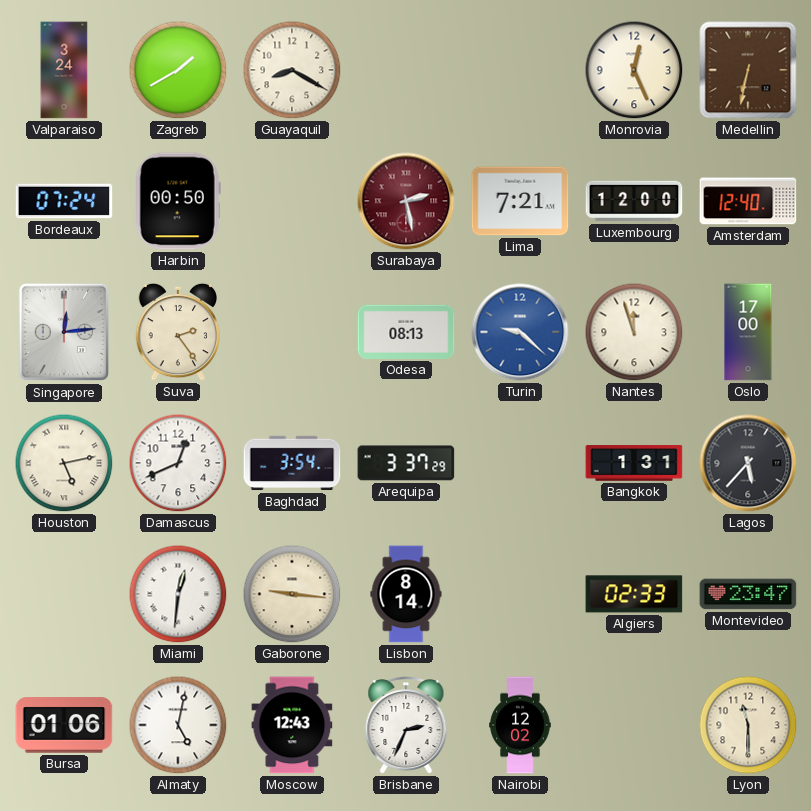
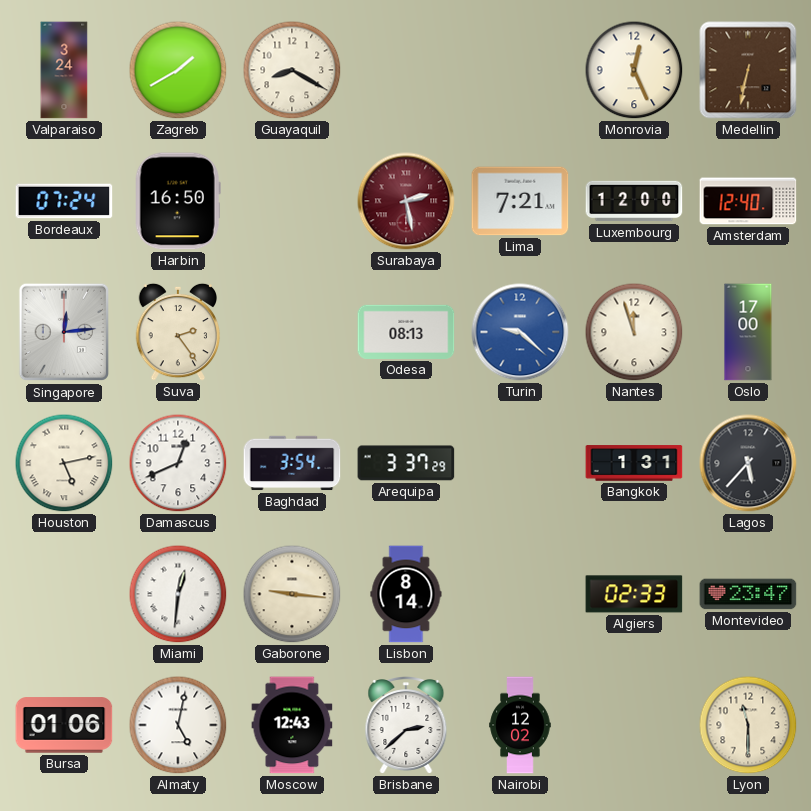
Harbin: 00:50 -> 16:50 (178, 201)
Brisbane: 2:34 -> 2:38 (406, 726)
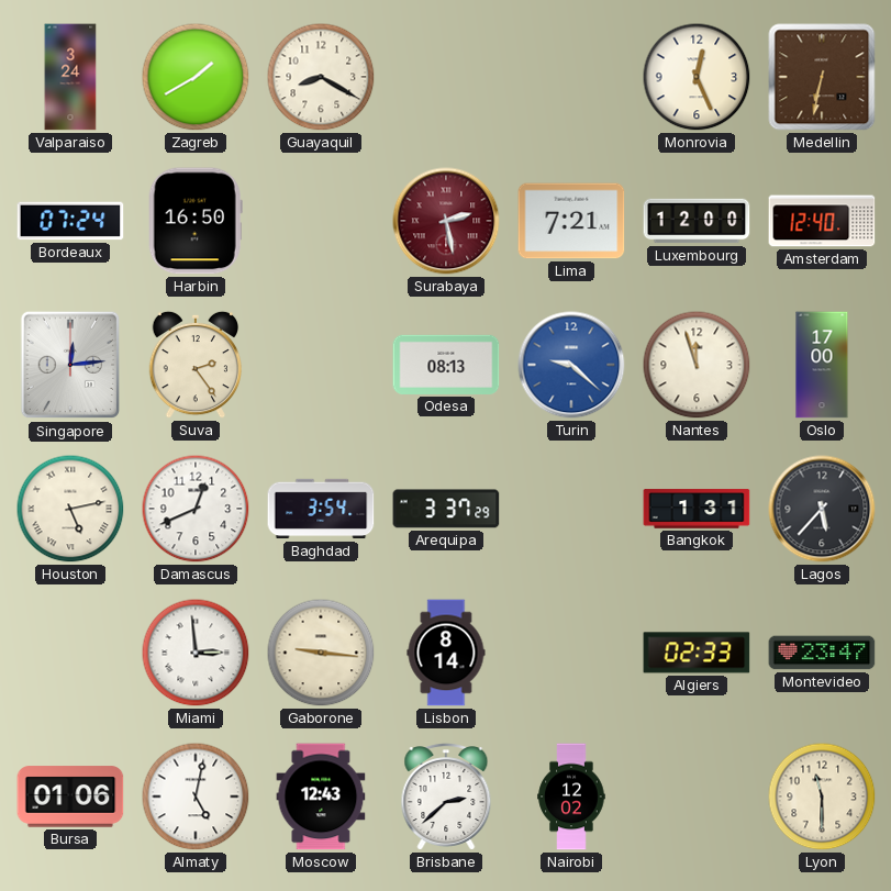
Miami: 12:31 -> 2:59 (196, 653)
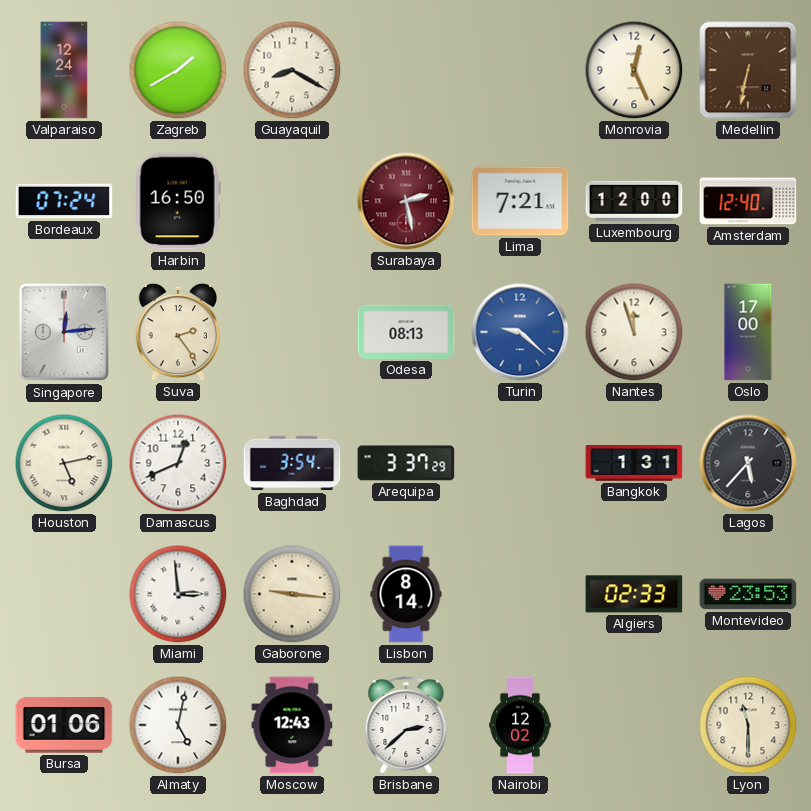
Valparaiso: 3:24 -> 12:24 (64, 70)
Montevideo: 23:47 -> 23:53 (748, 594)
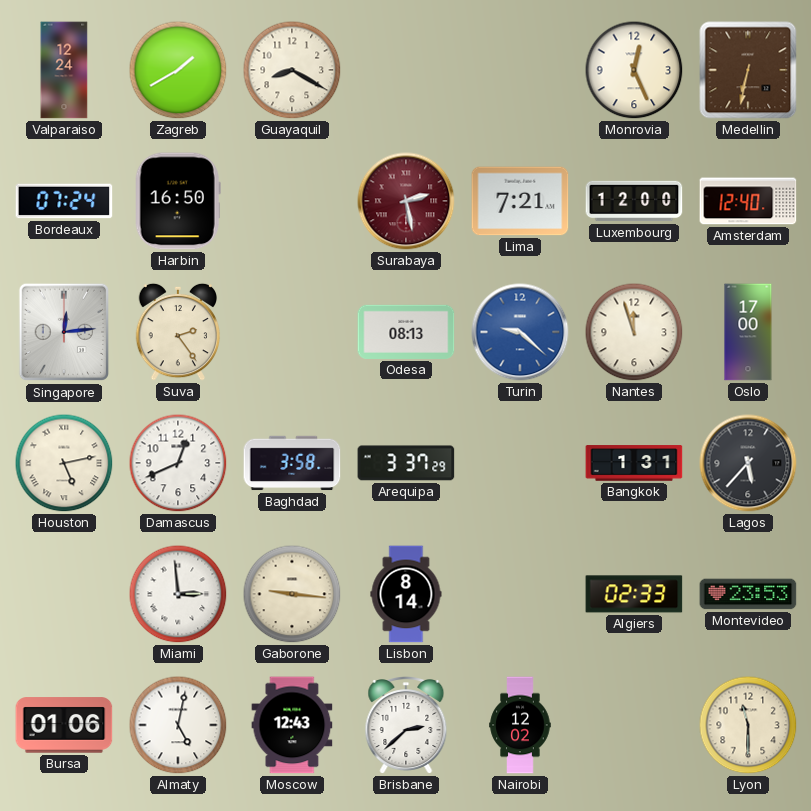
Baghdad: 3:54 -> 3:58 (292, 463)
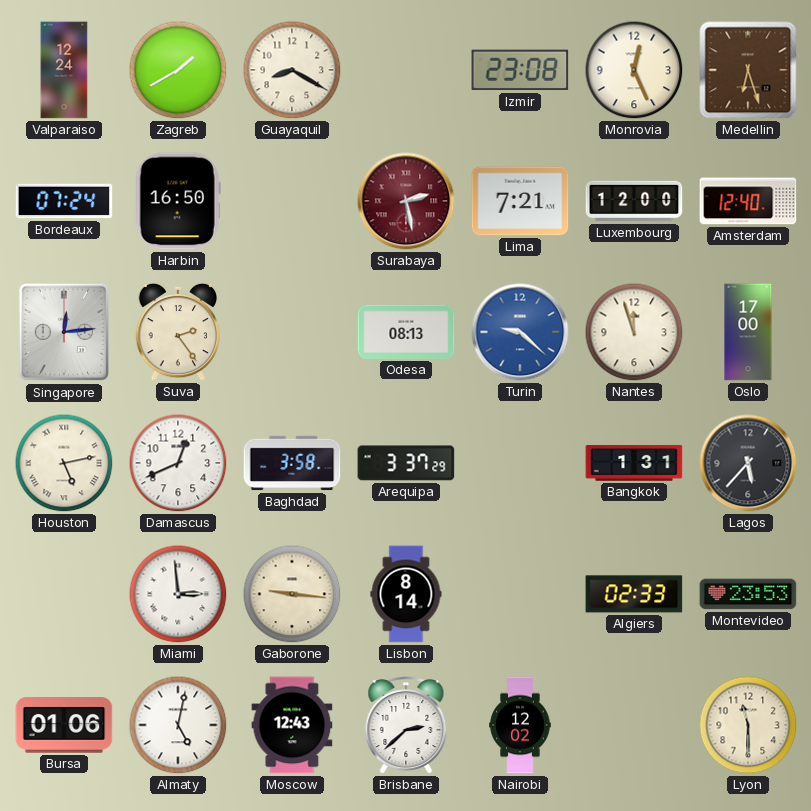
Izmir: none -> 23:08 (520, 70)
Medellin: 6:32 -> 6:27 (748, 70)
